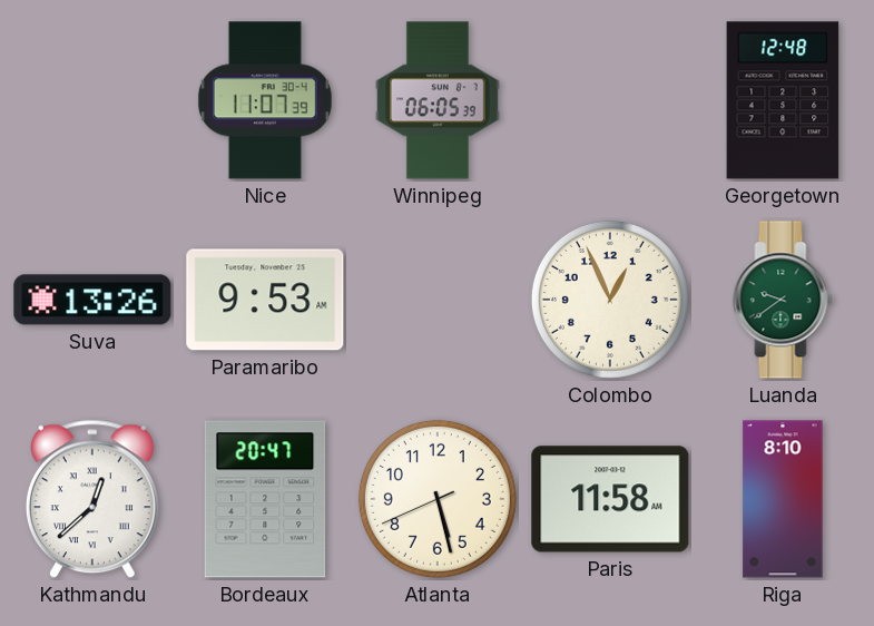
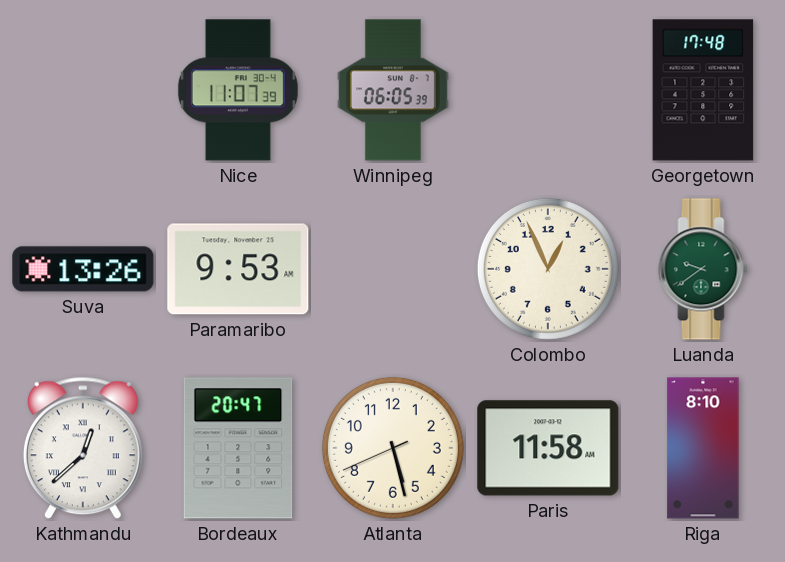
Georgetown: 12:48 -> 17:48 (703, 90)
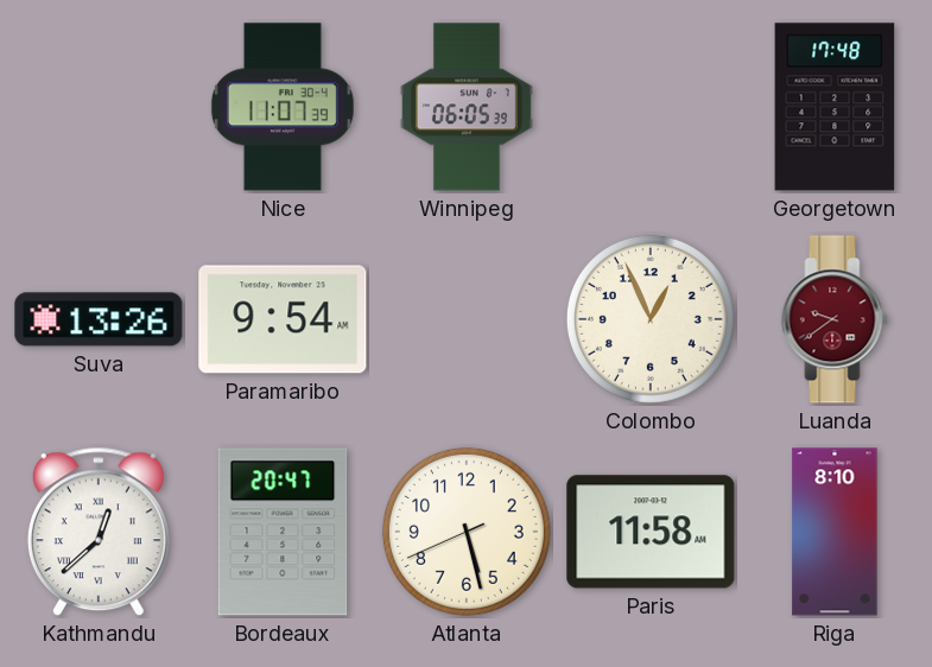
Paramaribo: 9:53 -> 9:54 (283, 319)
Luanda dial: green -> burgundy (835, 319)
